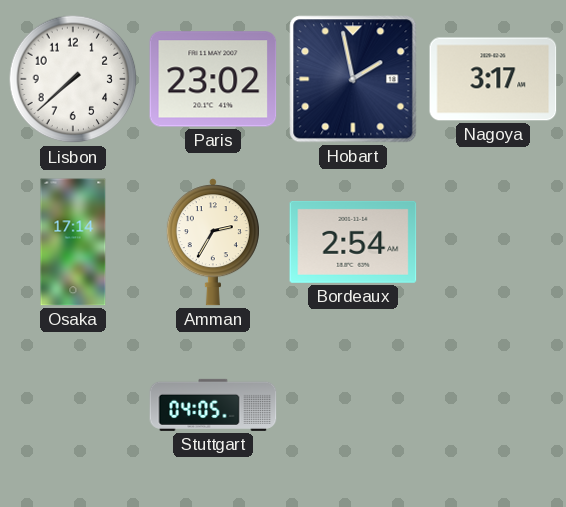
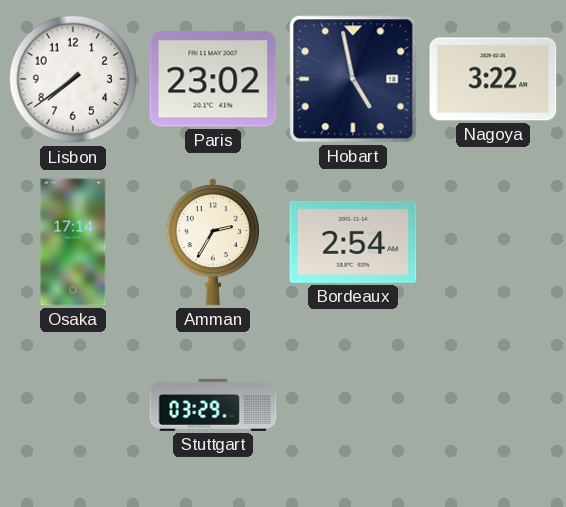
Lisbon: 7:38 -> 7:39 (73, 79)
Hobart: 1:58 -> 4:58 (353, 79)
Nagoya: 3:17 -> 3:22 (493, 79)
Stuttgart: 04:05 -> 03:29 (213, 405)
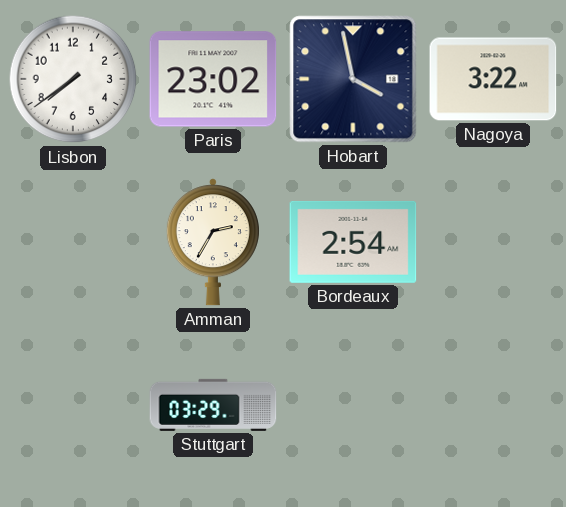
Hobart: 4:58 -> 3:58 (353, 79)
Osaka: 17:14 -> none (73, 242)
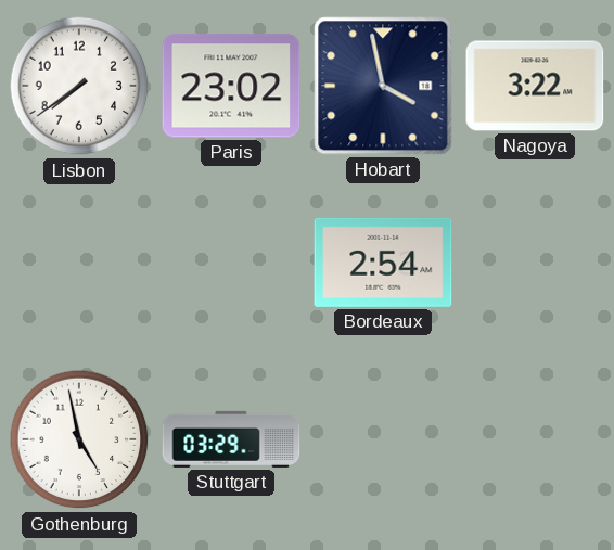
Amman: 2:35 -> none (213, 242)
Gothenburg: none -> 4:58 (79, 439)
